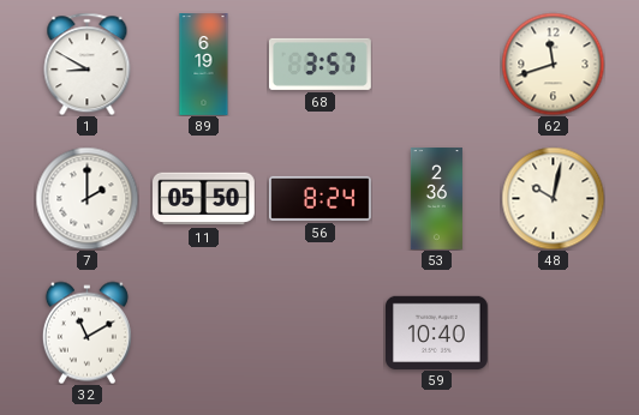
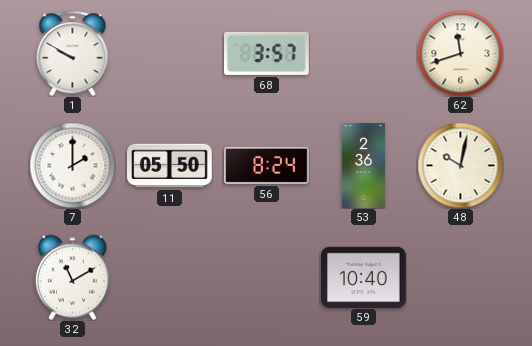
1: 8:50 -> 9:50 (73, 53)
89: 6:19 -> none (204, 65)
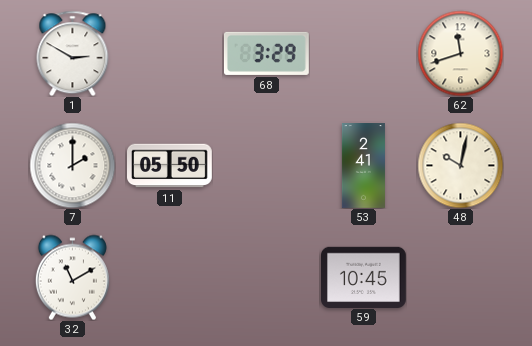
1: 9:50 -> 2:50 (73, 53)
68: 3:57 -> 3:29 (267, 53)
56: 8:24 -> none (267, 165)
53: 2:36 -> 2:41 (363, 166)
59: 10:40 -> 10:45 (364, 277)
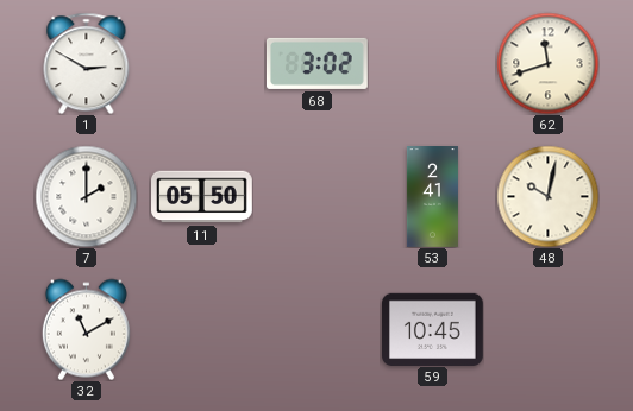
68: 3:29 -> 3:02 (318, 63)
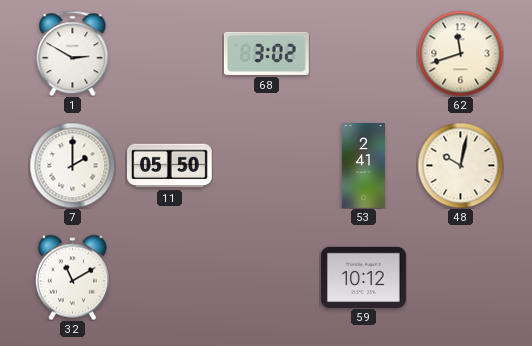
59: 10:45 -> 10:12 (364, 277)
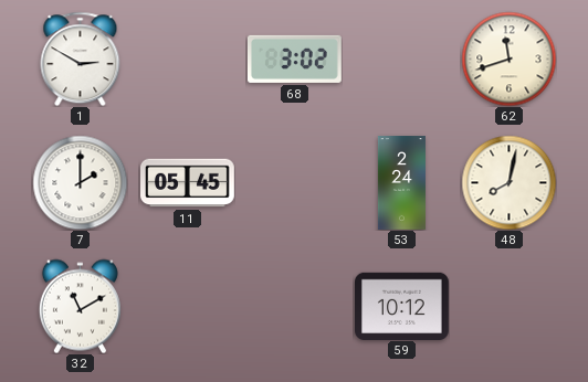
11: 05:50 -> 05:45 (188, 183)
53: 2:41 -> 2:24 (401, 183)
48: 10:02 -> 8:02 (508, 182)
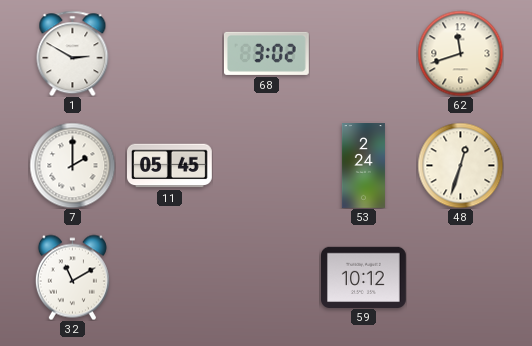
48: 8:02 -> 12:33 (460, 165)
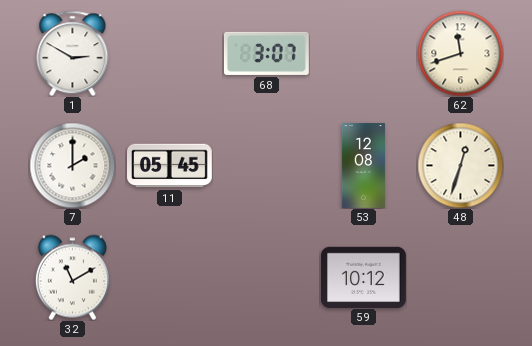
68: 3:02 -> 3:07 (267, 53)
53: 2:24 -> 12:08 (363, 166)
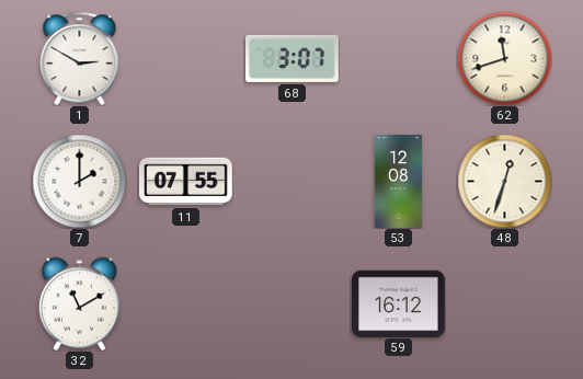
11: 05:45 -> 07:55 (186, 182)
59: 10:12 -> 16:12 (399, 303)
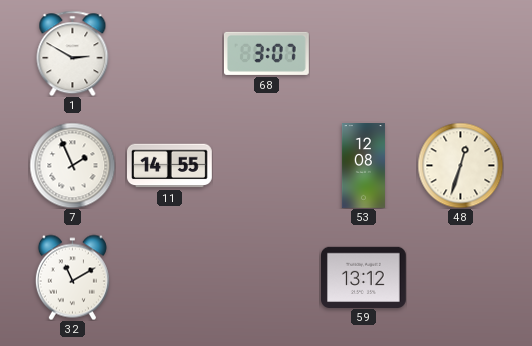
62: 11:42 -> none (504, 58)
7: 2:00 -> 1:56 (72, 165)
11: 07:55 -> 14:55 (170, 166)
59: 16:12 -> 13:12 (364, 277)
